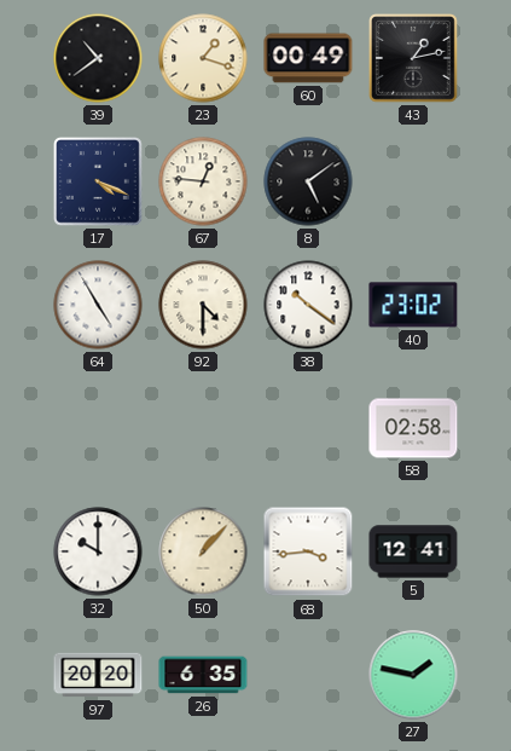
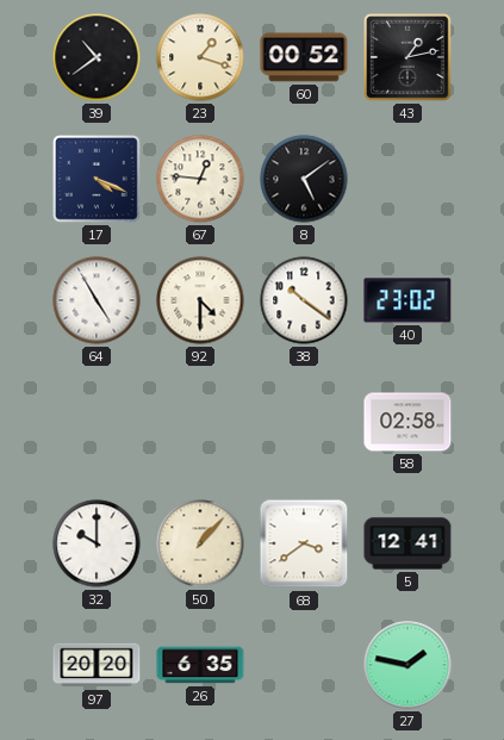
60: 00:49 -> 00:52 (304, 57)
68: 3:44 -> 3:39 (304, 543)
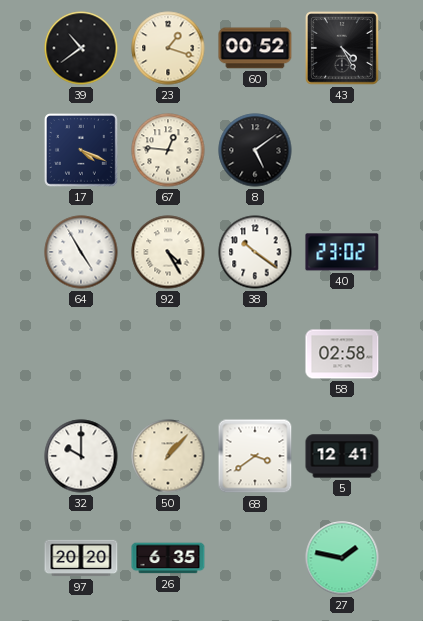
43: 1:13 -> 4:25 (343, 49)
92: 4:30 -> 4:25 (168, 252)
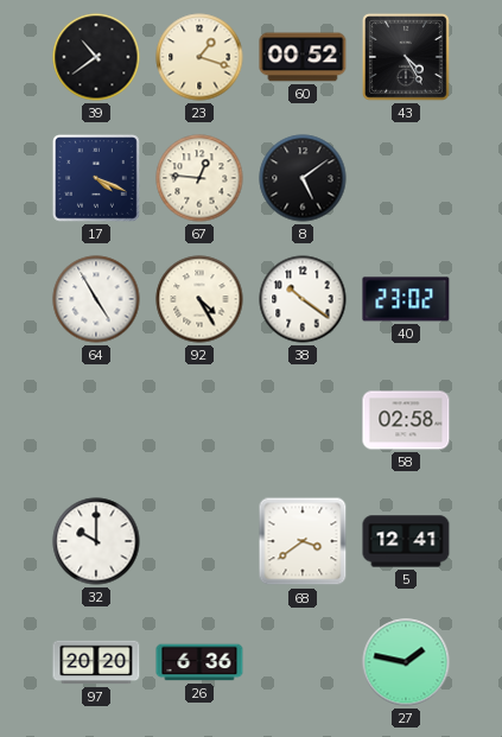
50: 1:07 -> none (168, 456)
26: 6:35 -> 6:36 (199, 662)
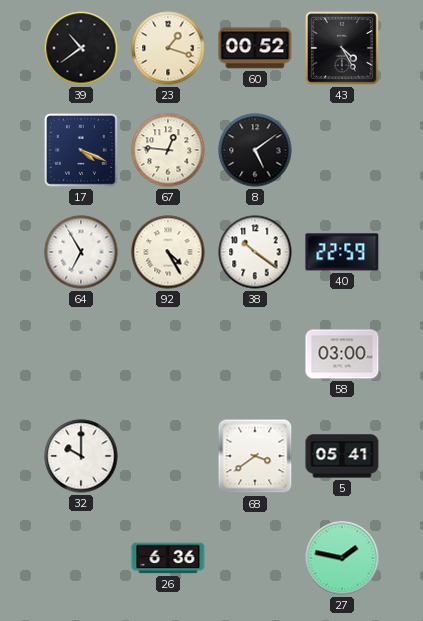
64: 4:55 -> 6:55 (81, 252)
40: 23:02 -> 22:59 (342, 252)
58: 02:58 -> 03:00 (342, 354)
5: 12:41 -> 05:41 (342, 456)
97: 20:20 -> none (96, 662)
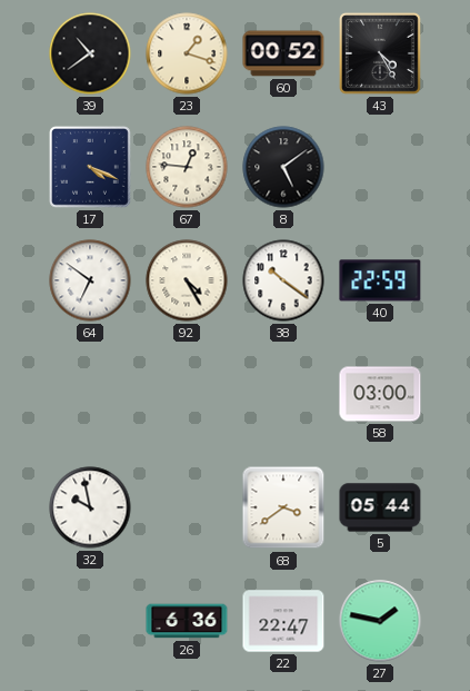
64: 6:55 -> 6:51 (90, 280)
32: 10:00 -> 9:58 (90, 507)
5: 05:41 -> 05:44 (380, 507)
22: none -> 22:47 (283, 621)
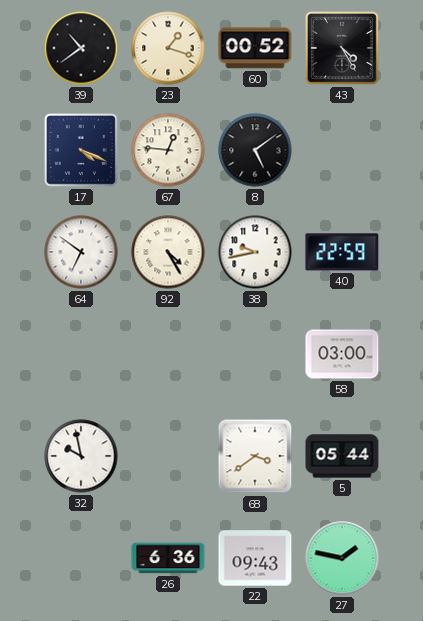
38: 10:21 -> 9:43 (255, 252)
22: 22:47 -> 09:43 (255, 558)
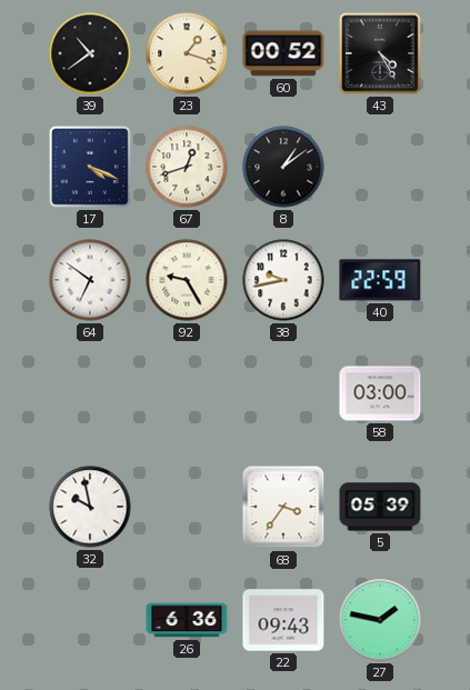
67: 12:46 -> 12:42 (187, 167)
8: 5:09 -> 1:09 (283, 167)
92: 4:25 -> 9:25 (187, 280)
68: 3:39 -> 3:36 (283, 507)
5: 05:44 -> 05:39 (380, 507)
